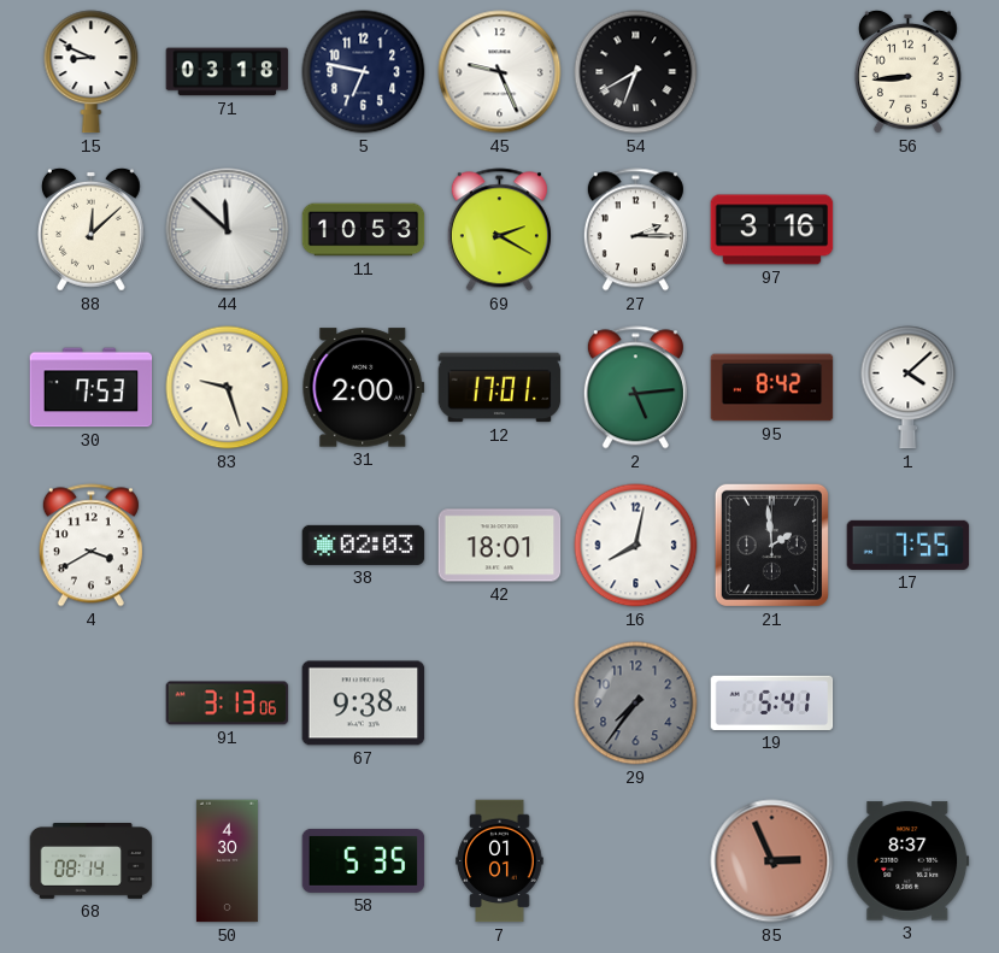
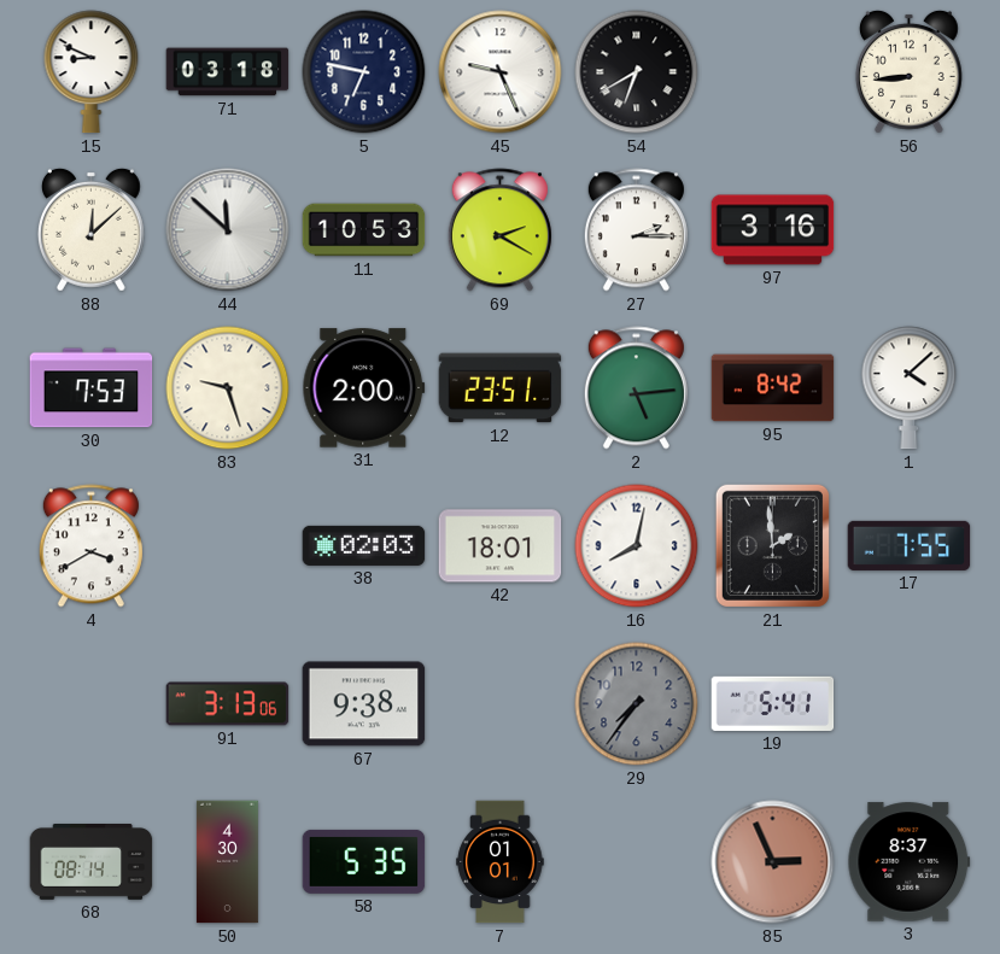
12: 17:01 -> 23:51 (501, 388)
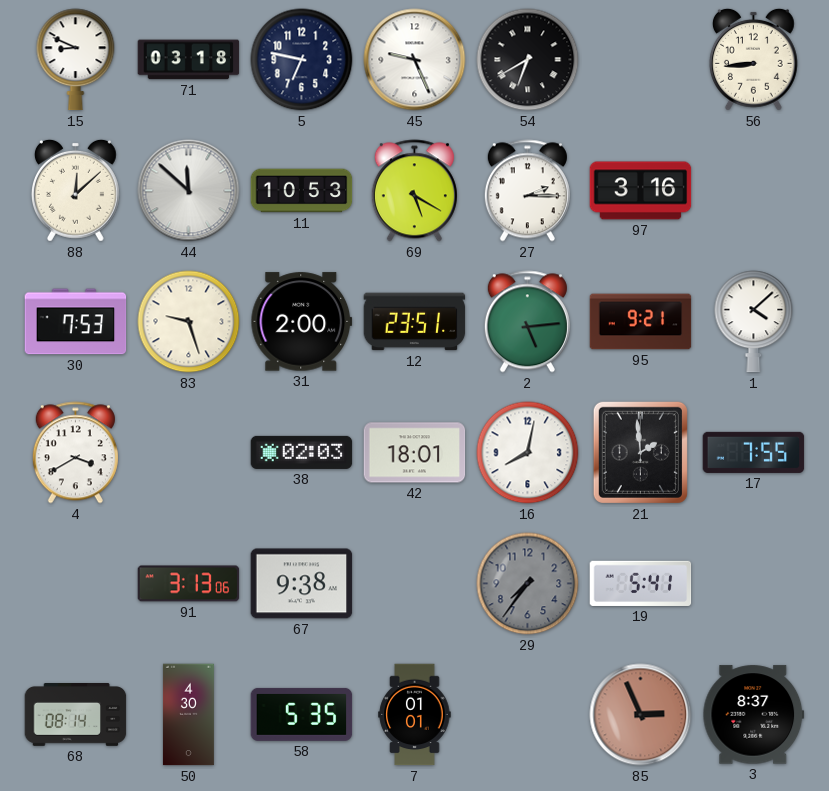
69: 2:20 -> 5:20 (414, 191)
95: 8:42 -> 9:21 (641, 322)
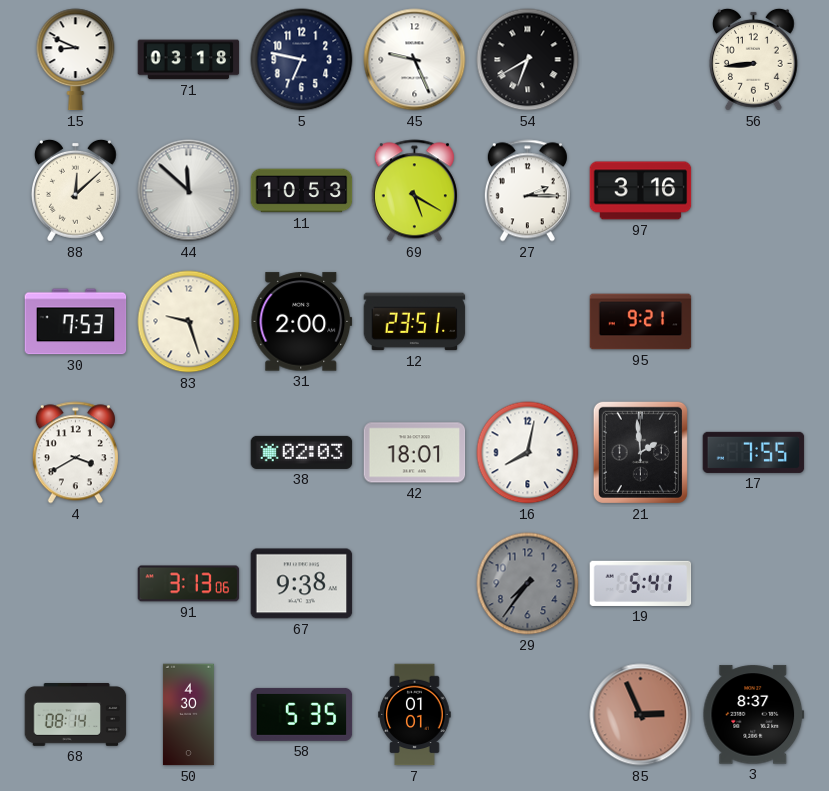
2: 5:14 -> none (527, 322)
1: 4:08 -> none (754, 322)
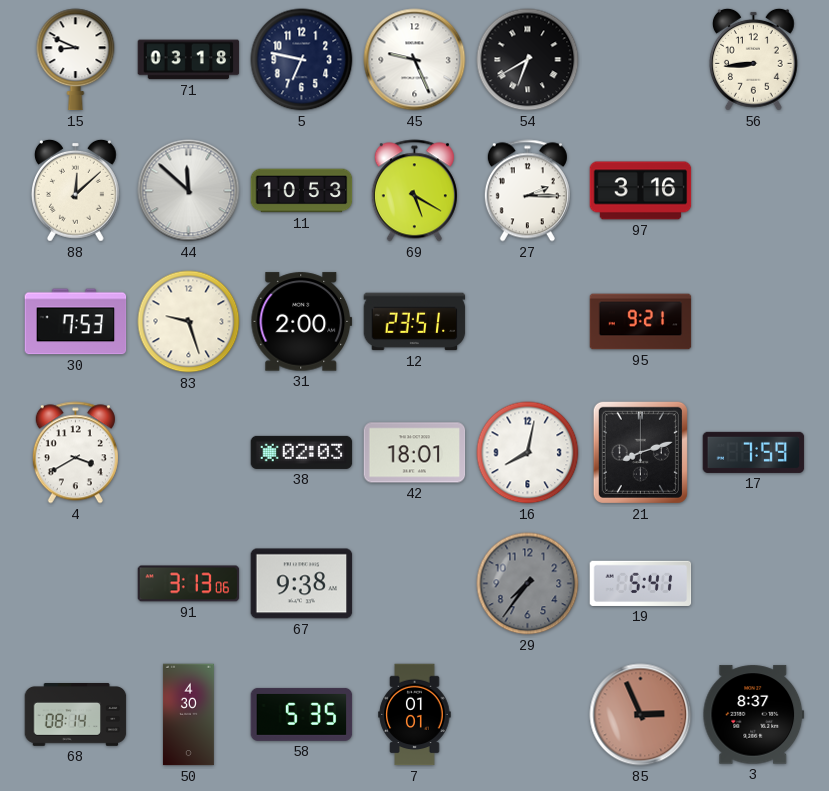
21: 1:59 -> 8:12 (640, 452)
17: 7:55 -> 7:59 (754, 452)
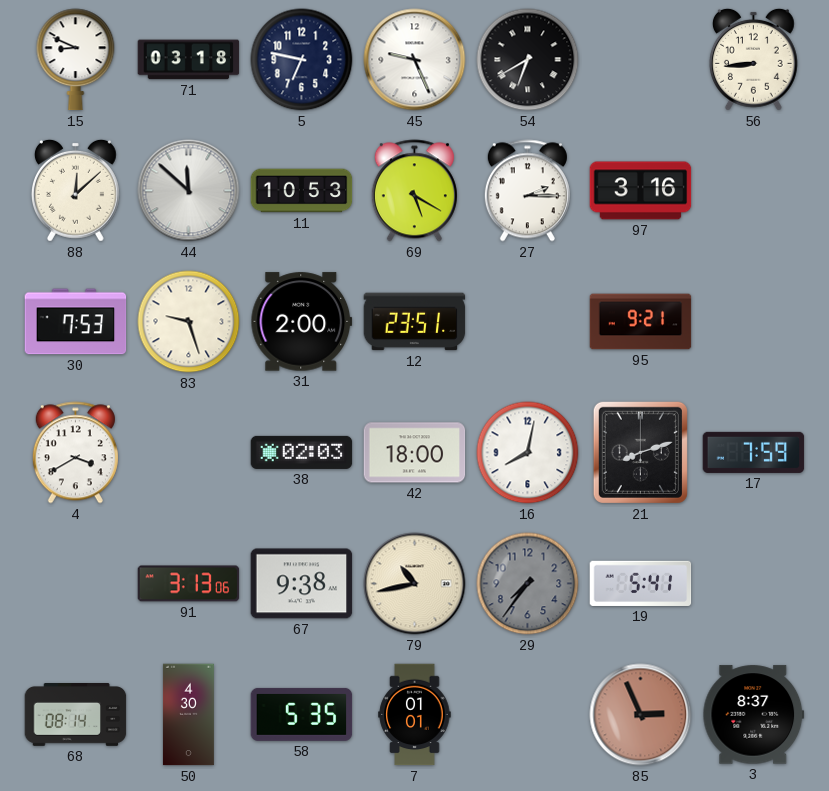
42: 18:01 -> 18:00 (415, 453)
79: none -> 10:43 (415, 584)
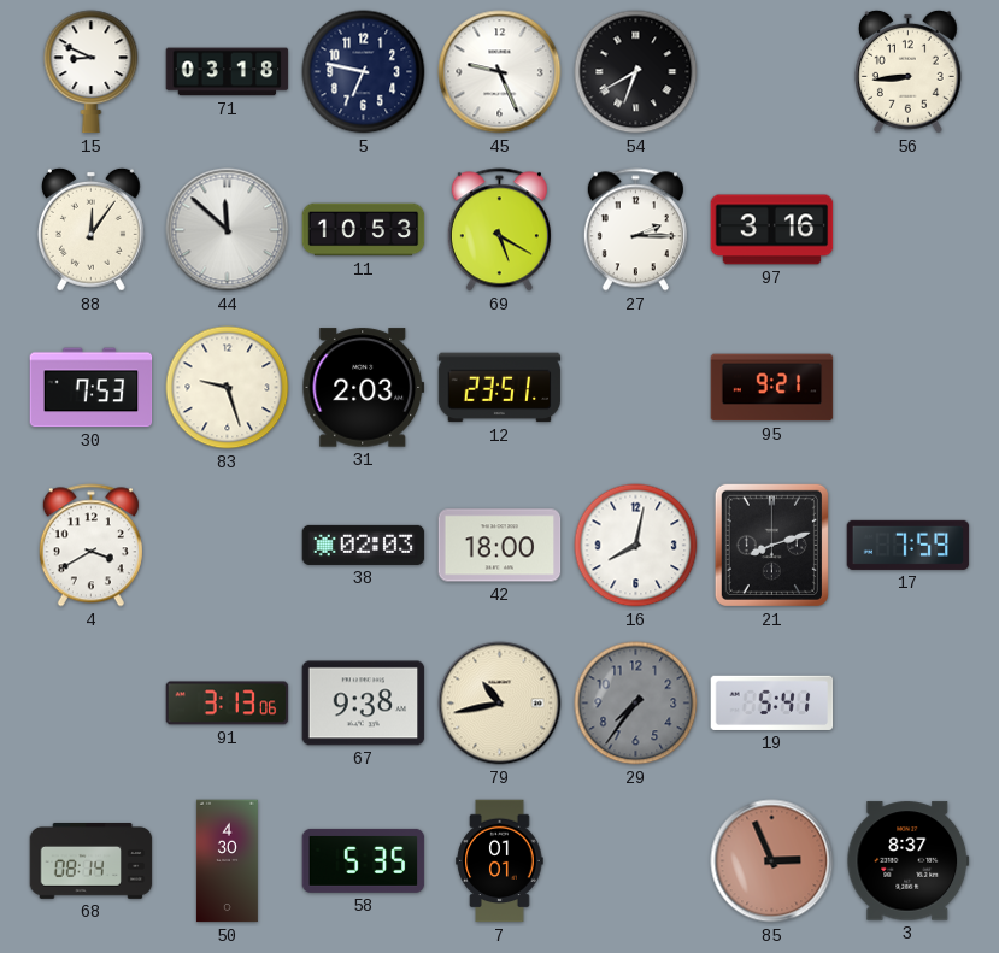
88: 12:08 -> 12:06 (90, 229)
31: 2:00 -> 2:03 (364, 388)
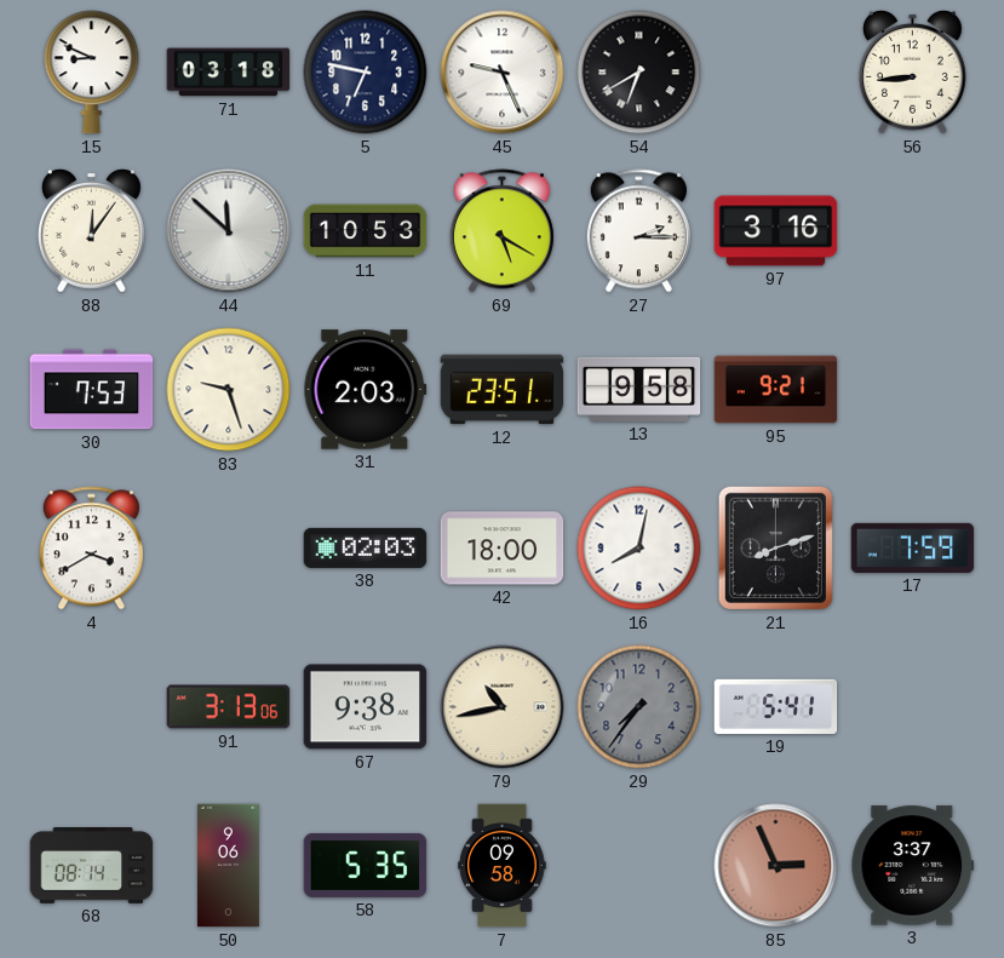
13: none -> 9:58 (639, 389)
50: 4:30 -> 9:06 (228, 866)
7: 01:01 -> 09:58 (503, 866)
3: 8:37 -> 3:37 (913, 866)
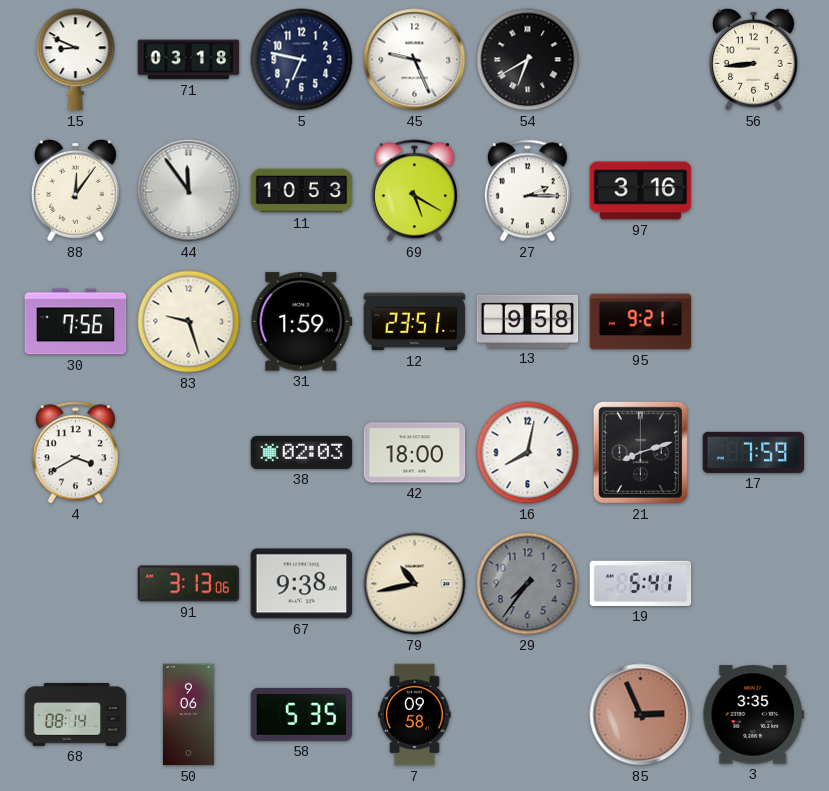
44: 11:52 -> 11:54 (189, 191)
30: 7:53 -> 7:56 (76, 322)
31: 2:03 -> 1:59 (302, 322)
3: 3:37 -> 3:35 (754, 715)
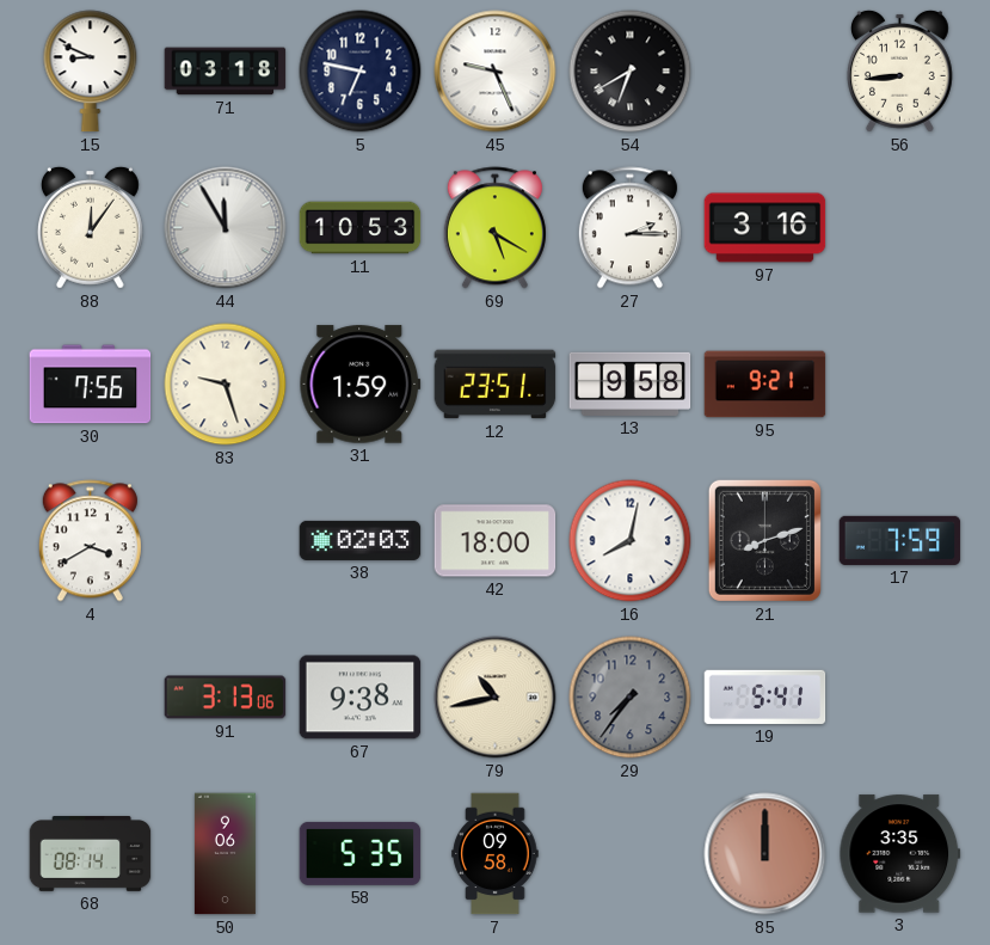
44: 11:54 -> 11:55 (226, 228)
85: 2:56 -> 12:00 (765, 854)
